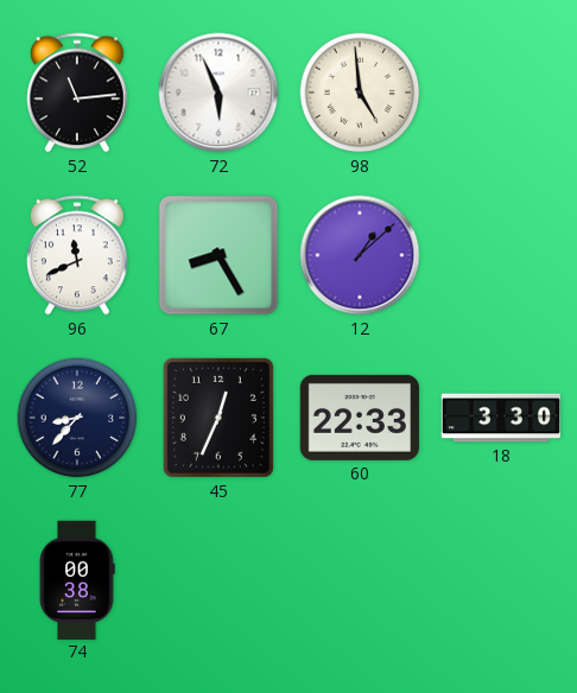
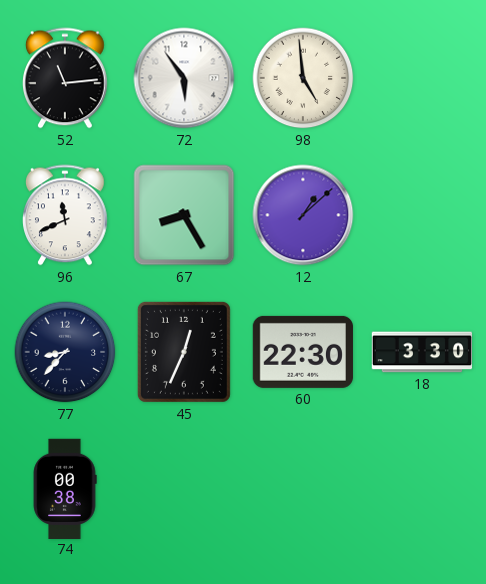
72: 5:56 -> 5:54 (184, 78)
60: 22:33 -> 22:30 (303, 352)
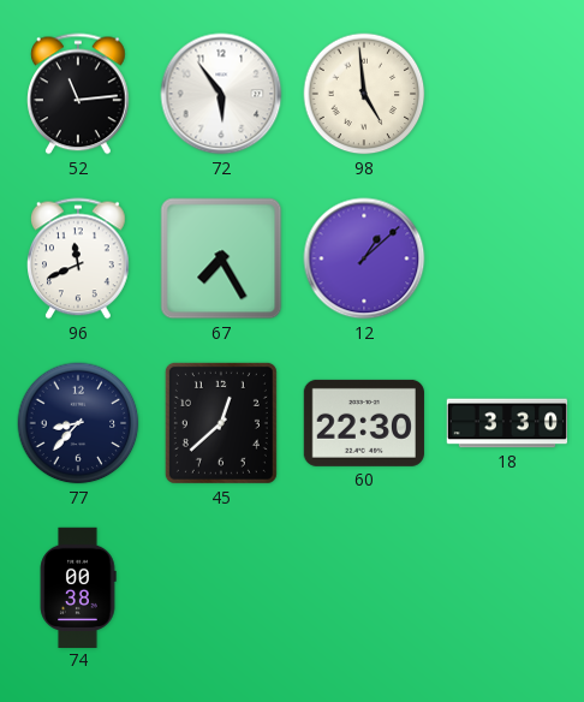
67: 8:25 -> 7:25 (221, 258)
45: 12:34 -> 12:38 (221, 423)
